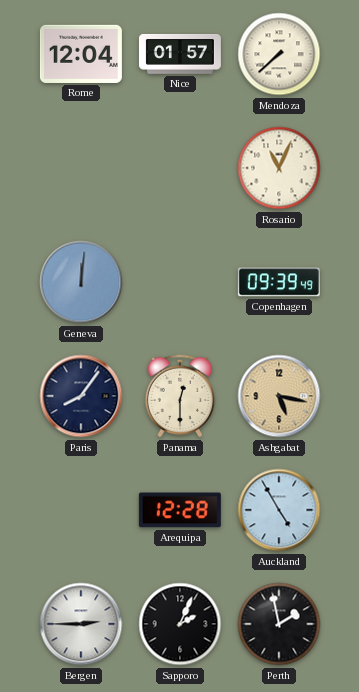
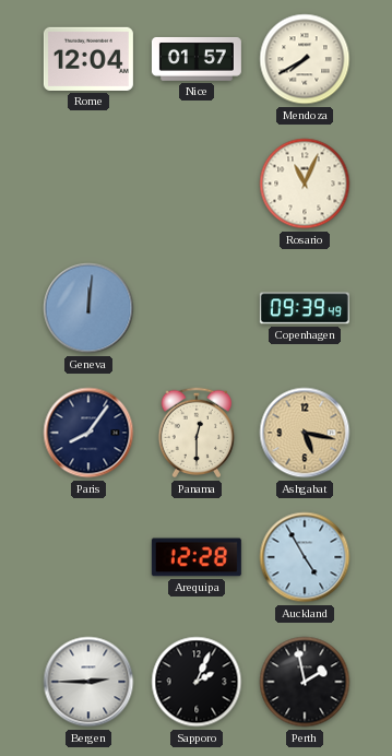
Mendoza: 7:38 -> 7:40 (305, 59)
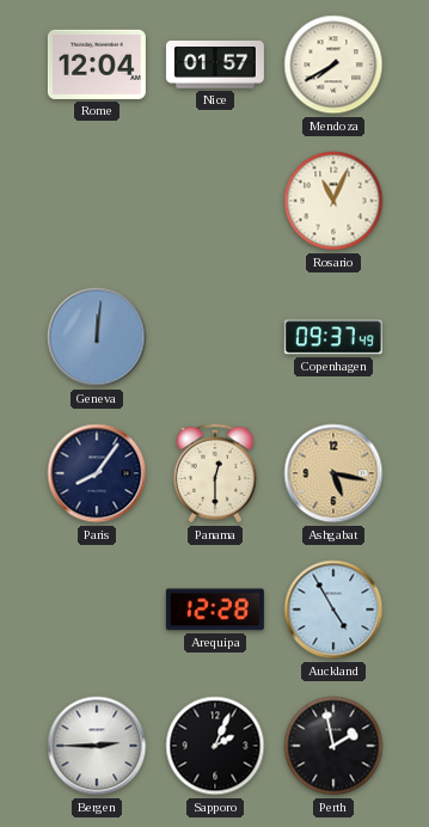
Copenhagen: 09:39 -> 09:37 (333, 337)
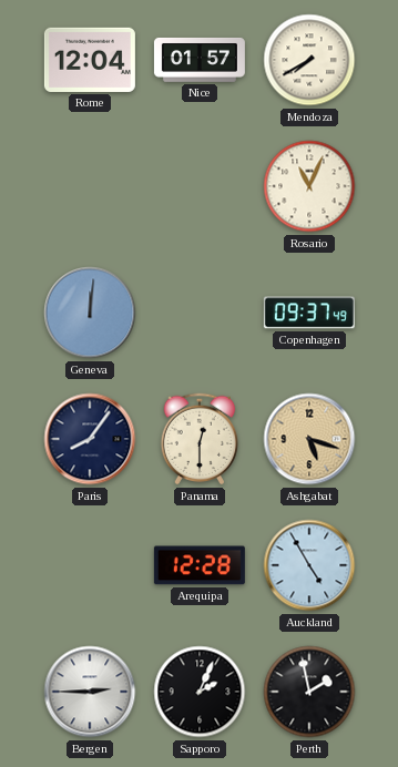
Ashgabat: 5:17 -> 5:18 (309, 439)
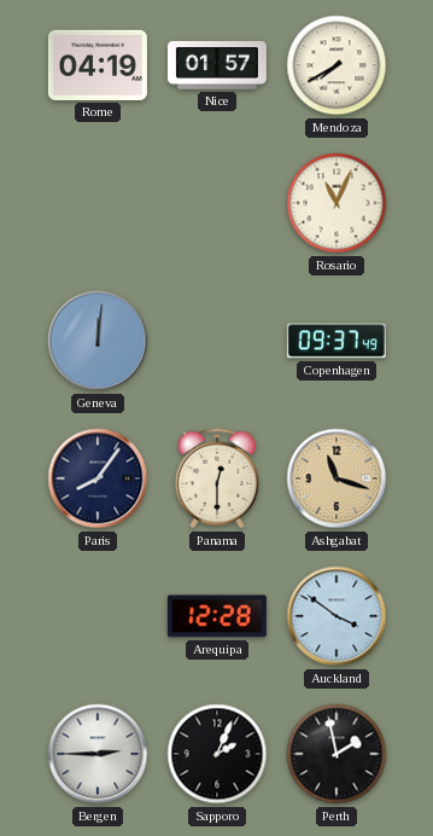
Rome: 12:04 -> 04:19 (98, 65)
Ashgabat: 5:18 -> 11:18 (337, 478)
Auckland: 4:55 -> 3:51 (337, 616)
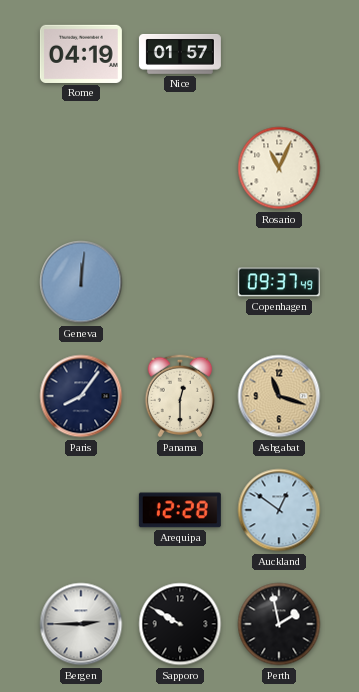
Mendoza: 7:40 -> none (337, 65)
Auckland: 3:51 -> 12:51 (279, 510)
Sapporo: 2:04 -> 9:50 (180, 624)
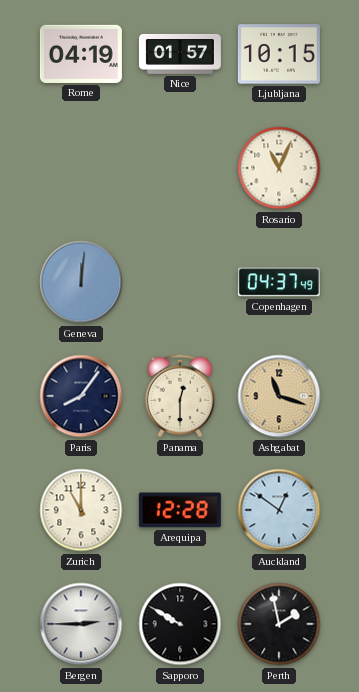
Ljubljana: none -> 10:15 (279, 54)
Copenhagen: 09:37 -> 04:37 (279, 282)
Zurich: none -> 11:00 (81, 510)
